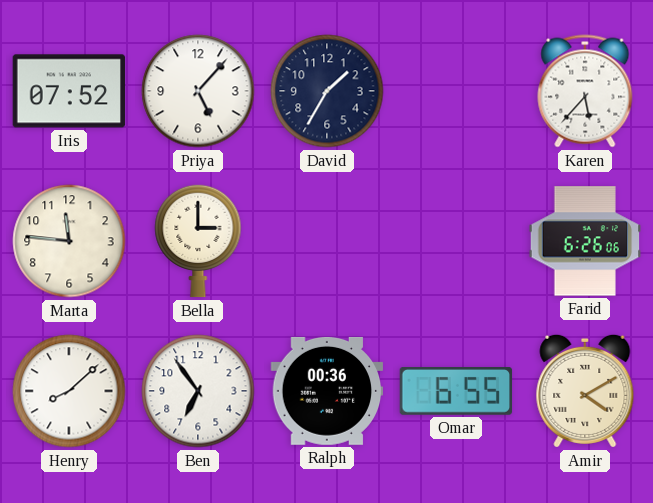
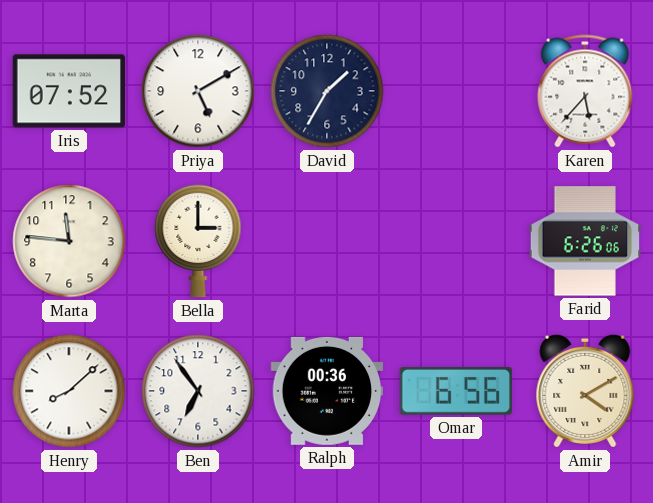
Priya: 5:07 -> 5:10 (198, 91)
Omar: 6:55 -> 6:56 (456, 392)
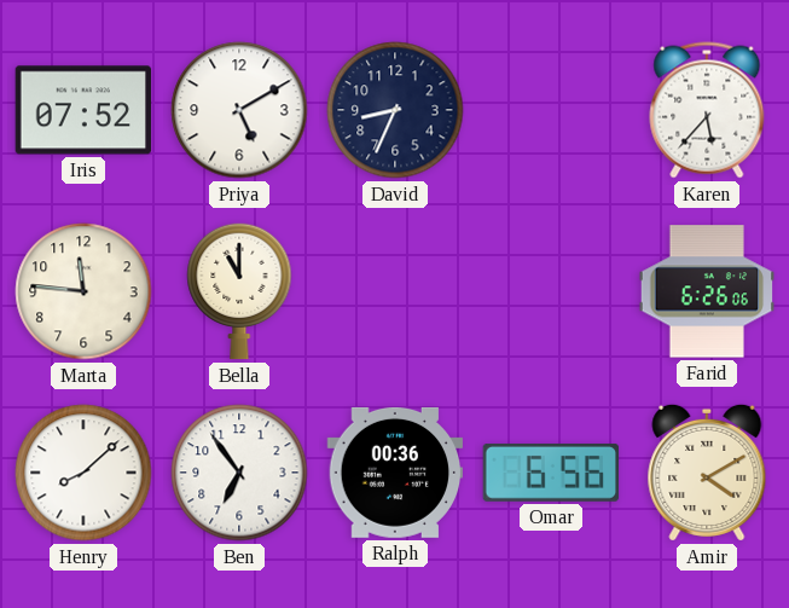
David: 1:35 -> 8:34 (395, 110)
Bella: 3:00 -> 11:00 (239, 291)
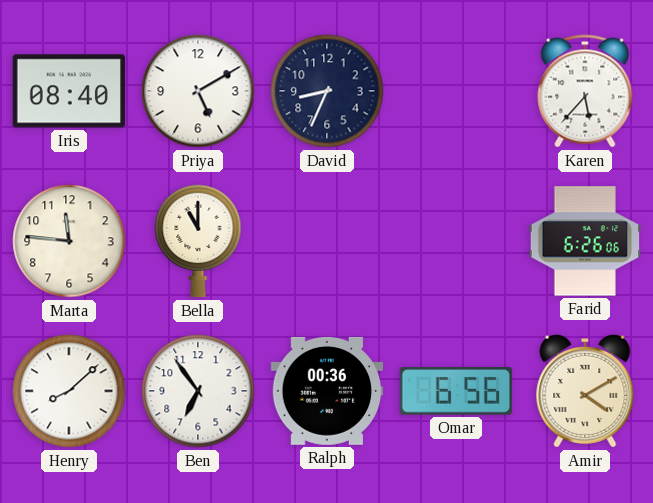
Iris: 07:52 -> 08:40 (69, 91)
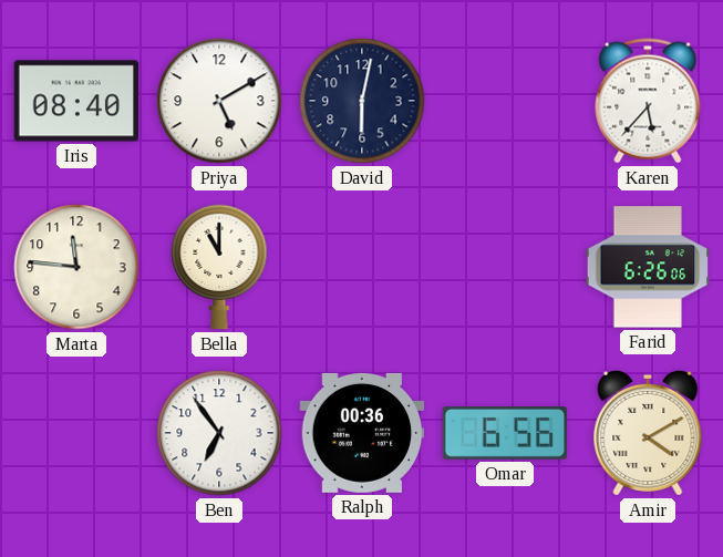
David: 8:34 -> 6:02 (362, 101)
Henry: 8:08 -> none (69, 391)
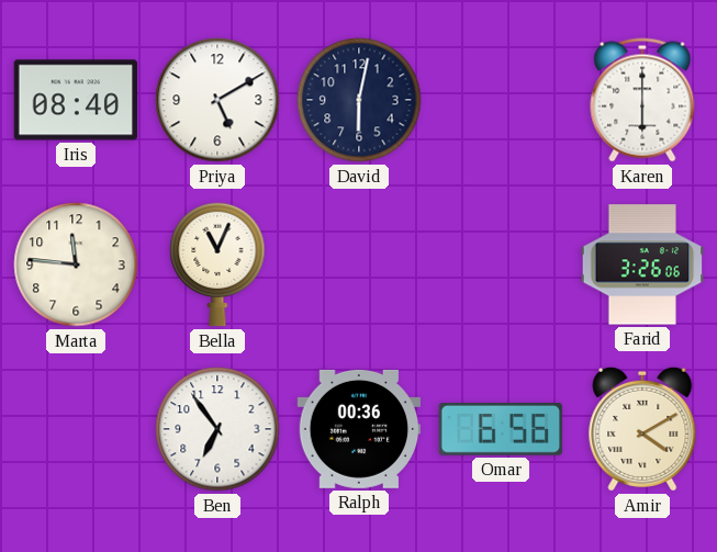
Karen: 5:37 -> 6:00 (642, 100)
Bella: 11:00 -> 11:04 (217, 264)
Farid: 6:26 -> 3:26 (642, 264)
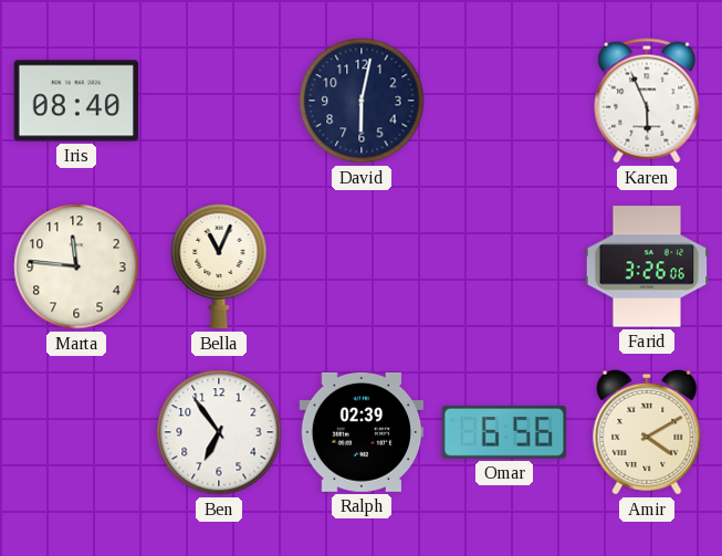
Priya: 5:10 -> none (217, 100)
Karen: 6:00 -> 5:56 (647, 101)
Ralph: 00:36 -> 02:39 (362, 432)
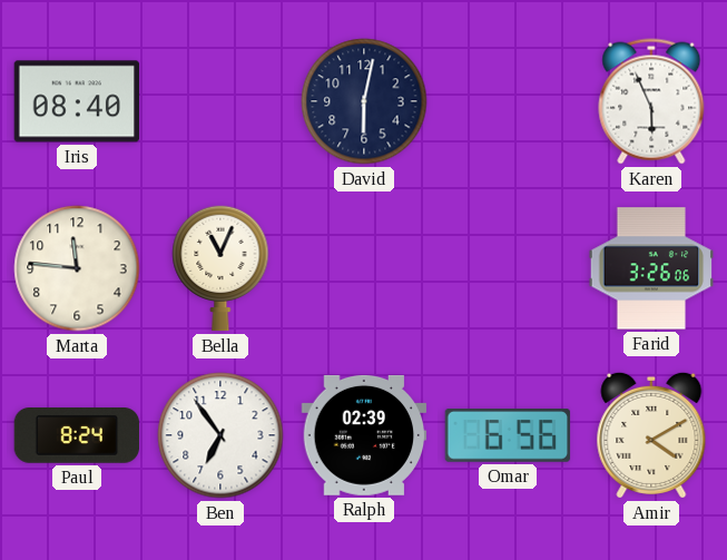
Paul: none -> 8:24 (77, 436)
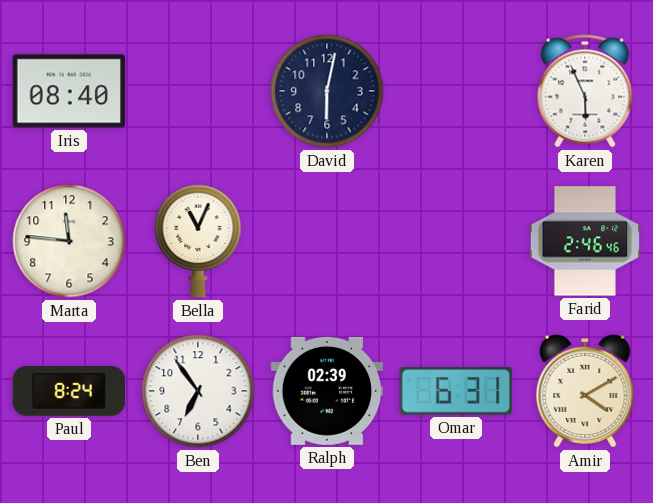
Farid: 3:26 -> 2:46 (585, 241)
Omar: 6:56 -> 6:31 (456, 392)
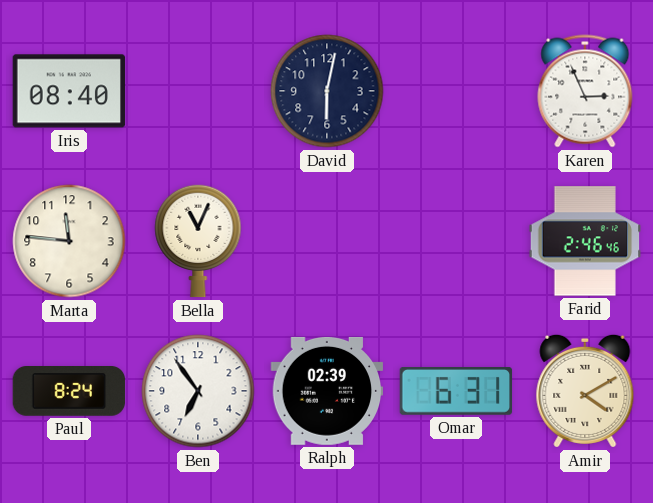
Karen: 5:56 -> 2:56 (585, 91)
